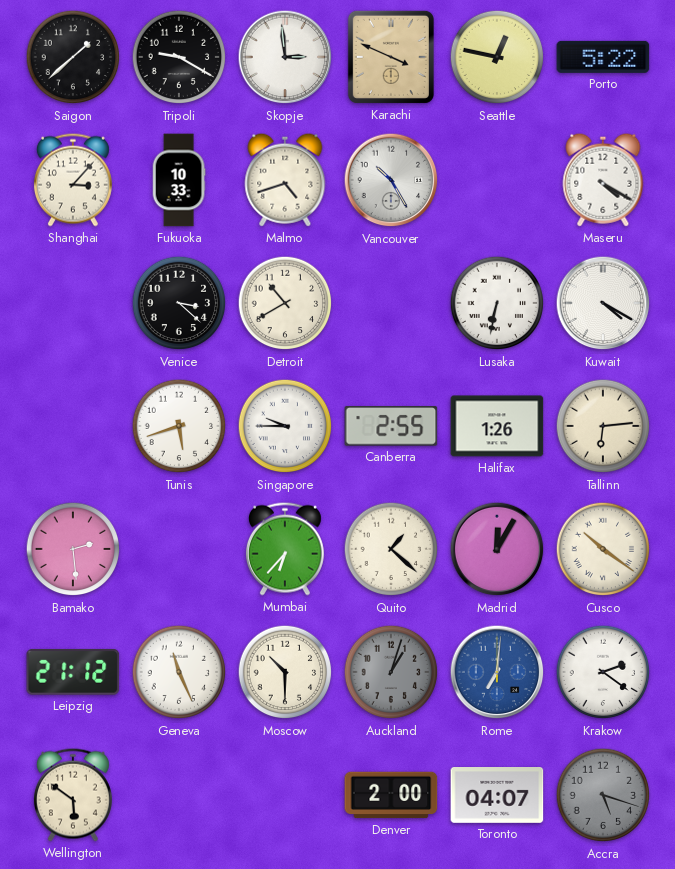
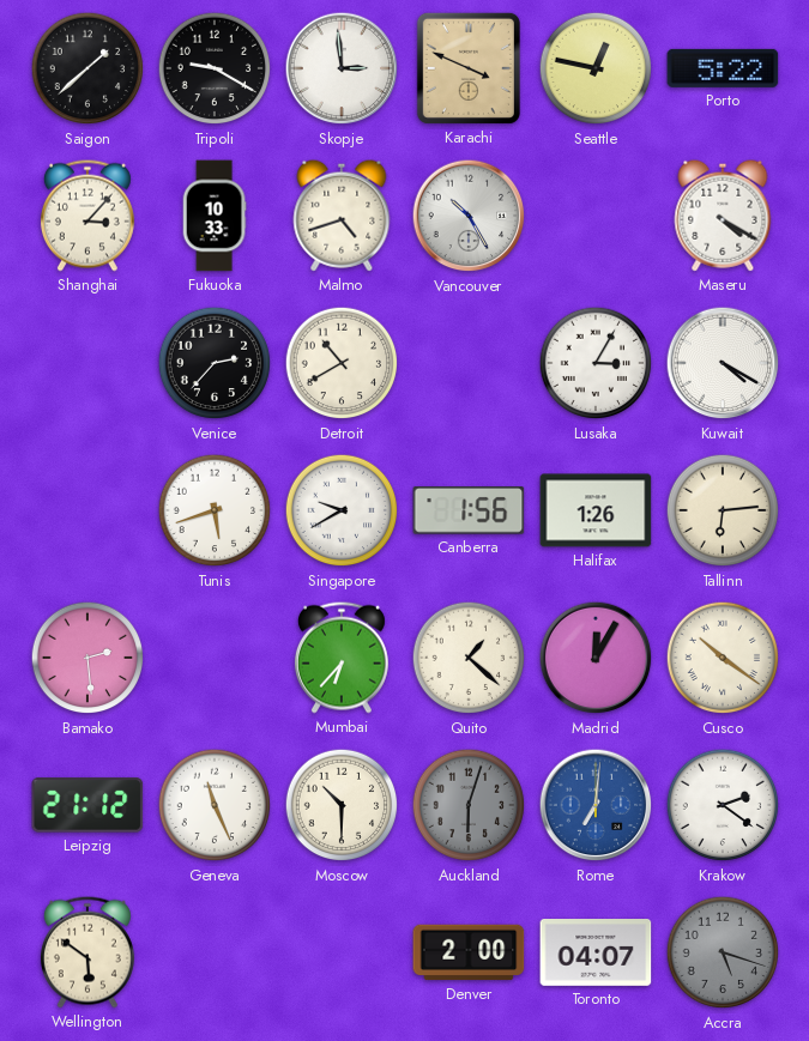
Venice: 3:22 -> 2:37 (215, 363)
Lusaka: 6:32 -> 3:05 (596, 363)
Singapore: 9:45 -> 9:40 (342, 510)
Canberra: 2:55 -> 1:56 (469, 510)
Auckland: 1:03 -> 6:03 (469, 805)
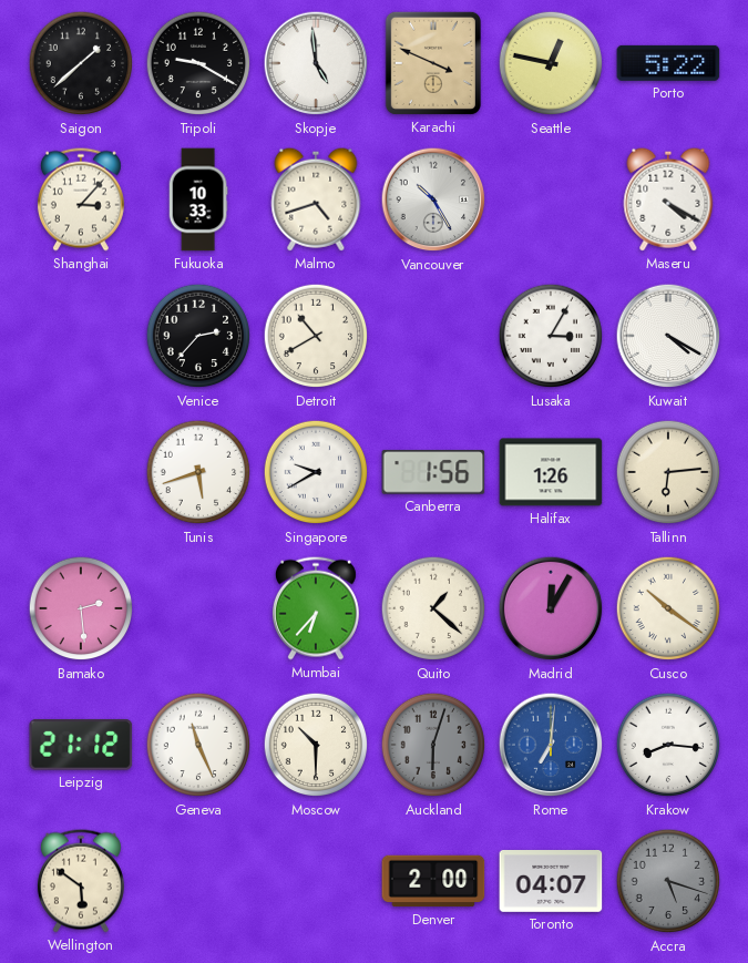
Skopje: 2:59 -> 4:59 (316, 63)
Krakow: 2:21 -> 8:16 (668, 745)
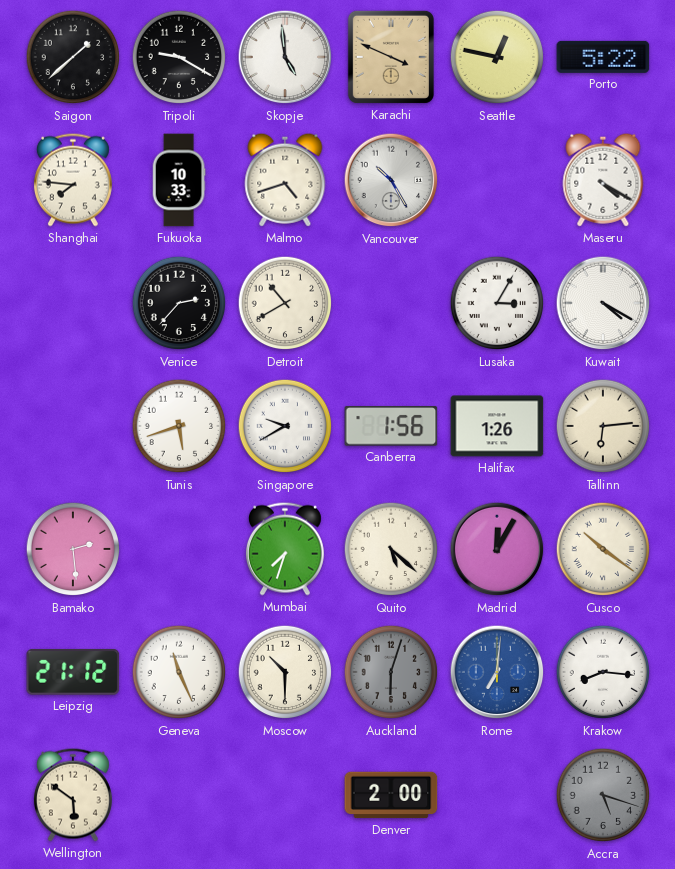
Shanghai: 3:07 -> 7:46 (73, 180)
Mumbai: 6:37 -> 7:33 (285, 549)
Quito: 1:22 -> 5:22 (391, 549)
Toronto: 04:07 -> none (551, 882)
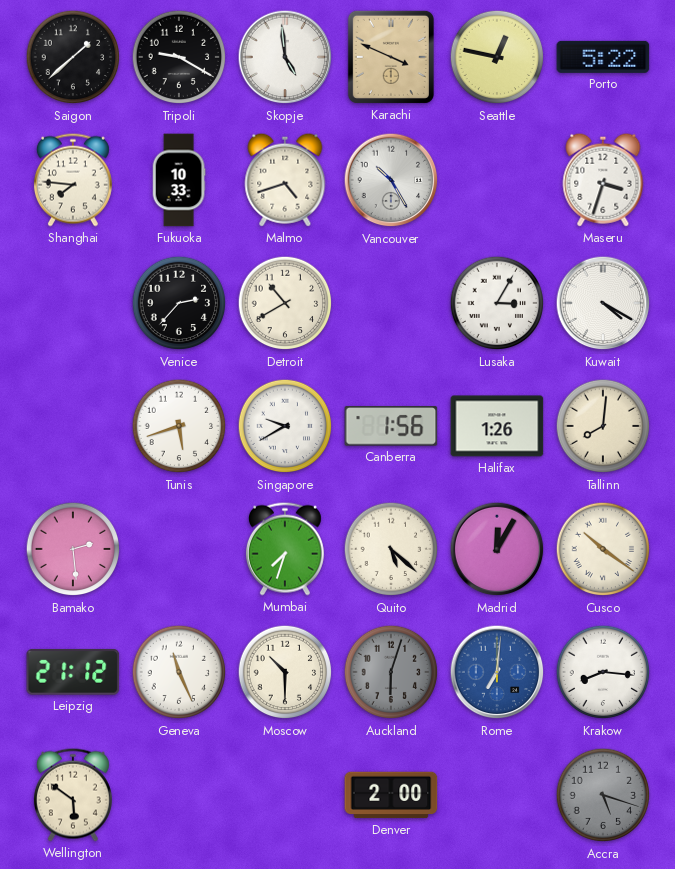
Maseru: 4:20 -> 3:33 (603, 180)
Tallinn: 6:14 -> 8:01 (603, 426)
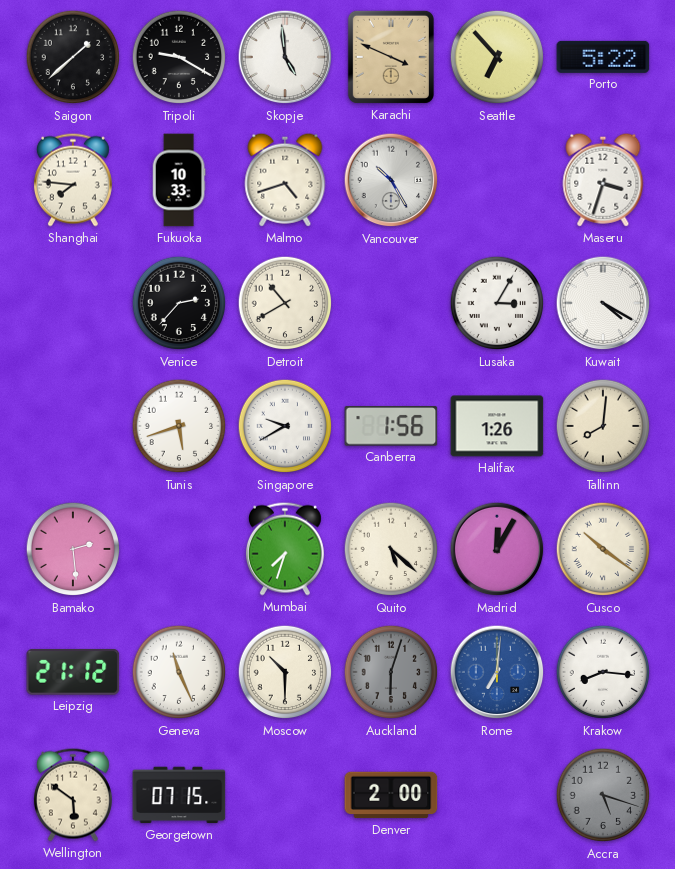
Seattle: 12:47 -> 6:53 (497, 57)
Georgetown: none -> 07:15 (179, 795)
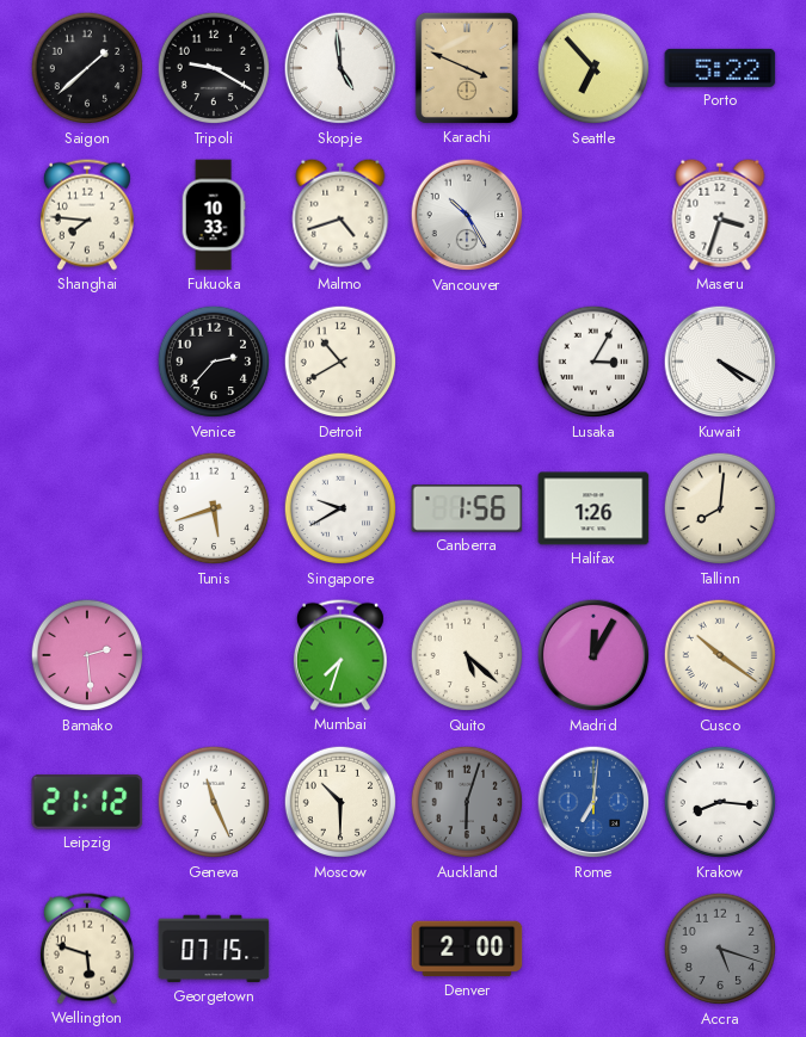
Wellington: 5:51 -> 5:48 (87, 949)
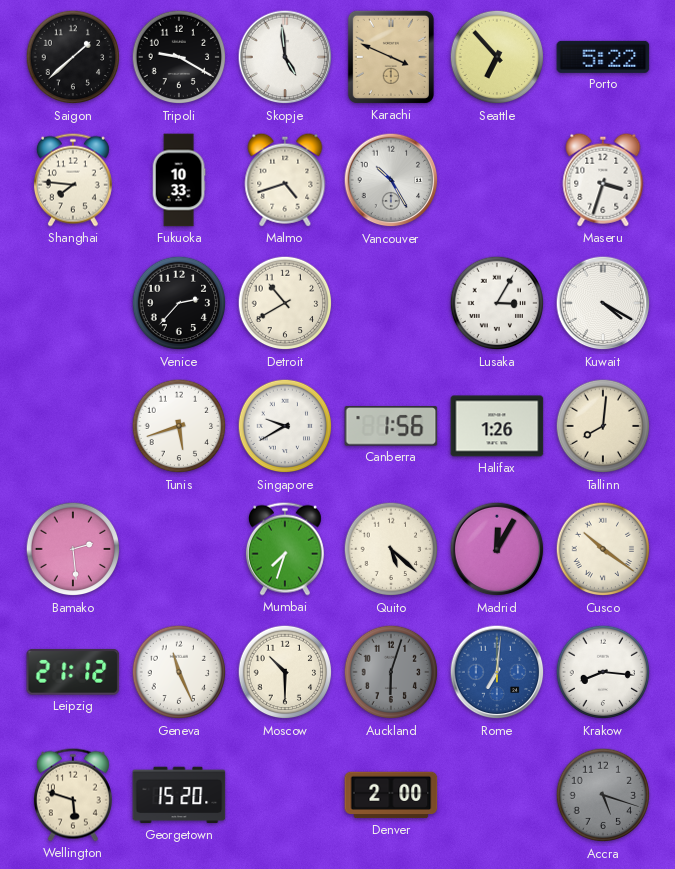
Georgetown: 07:15 -> 15:20 (179, 795)
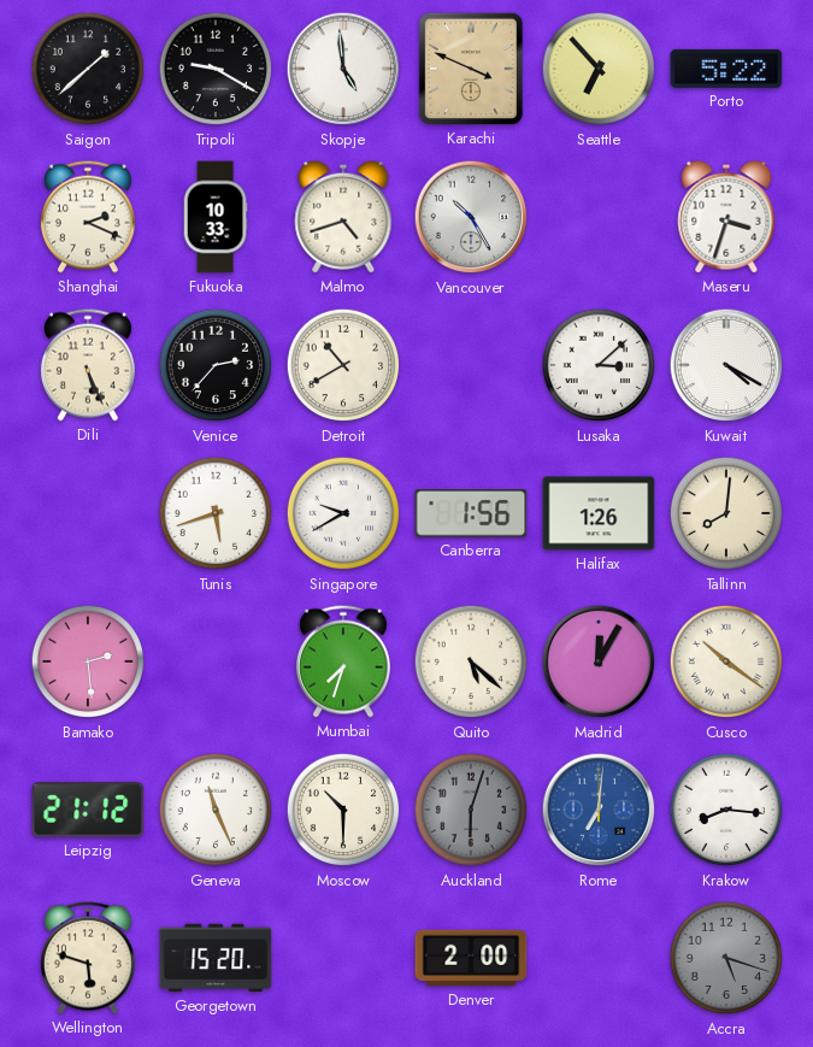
Shanghai: 7:46 -> 2:19 (88, 217)
Dili: none -> 5:26 (88, 365)
Lusaka: 3:05 -> 3:08 (599, 365)
